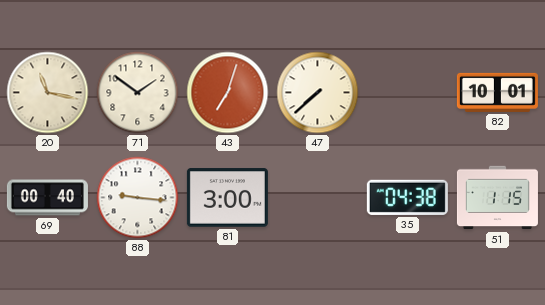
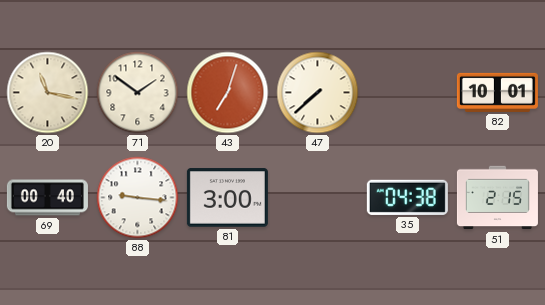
51: 1:15 -> 2:15 (497, 198)
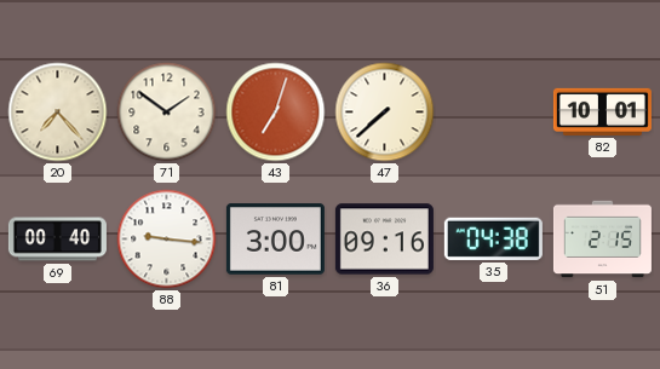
20: 11:17 -> 7:23 (58, 113)
36: none -> 09:16 (384, 240)
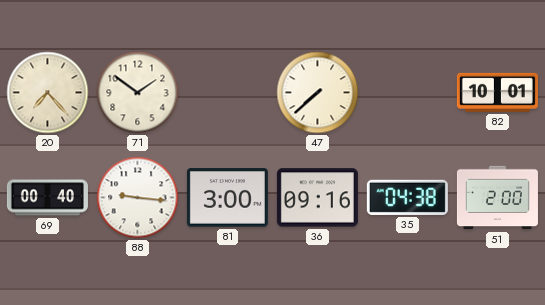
43: 7:03 -> none (276, 113)
51: 2:15 -> 2:00 (497, 198)
